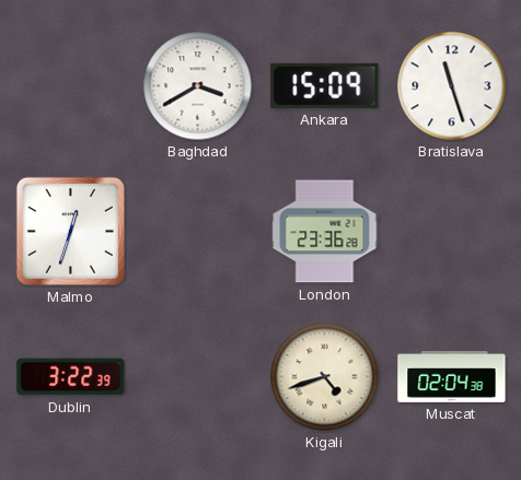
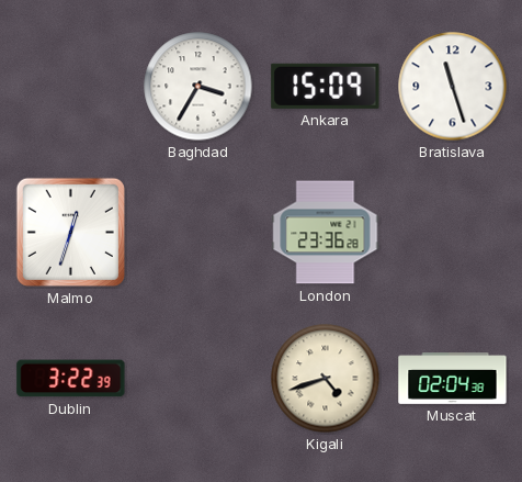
Baghdad: 3:40 -> 3:35 (198, 87)
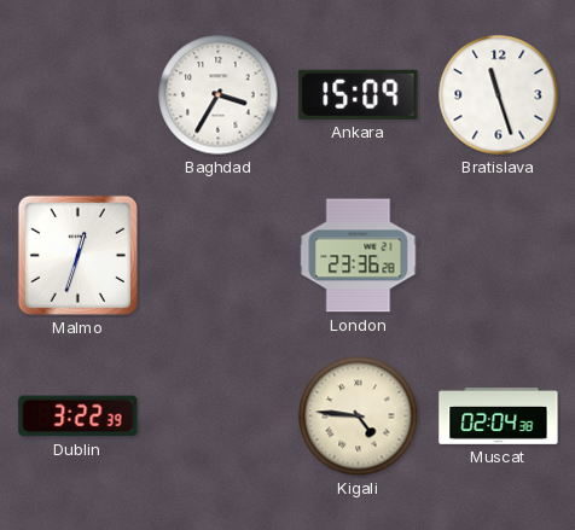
Kigali: 4:42 -> 4:46 (359, 417)
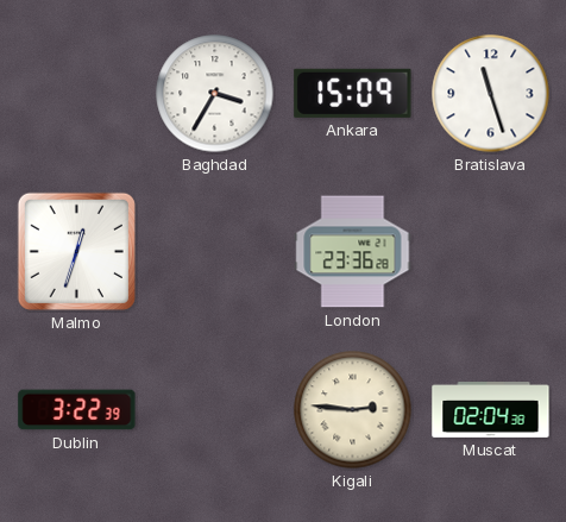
Kigali: 4:46 -> 2:46 (353, 410)
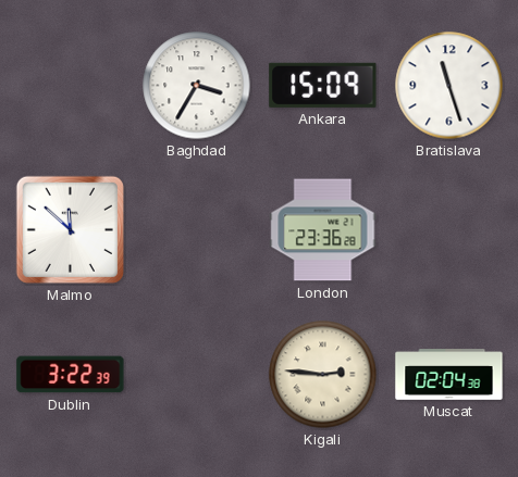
Malmo: 12:33 -> 11:52 (70, 229)
